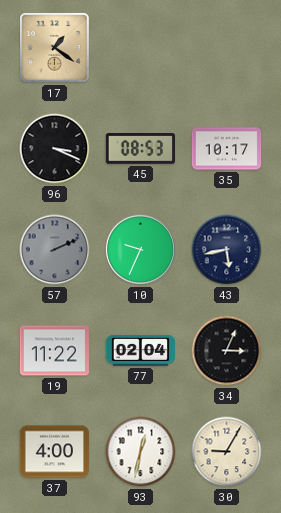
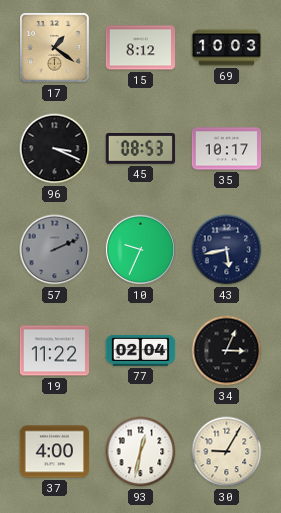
15: none -> 8:12 (141, 48)
69: none -> 10:03 (227, 48)
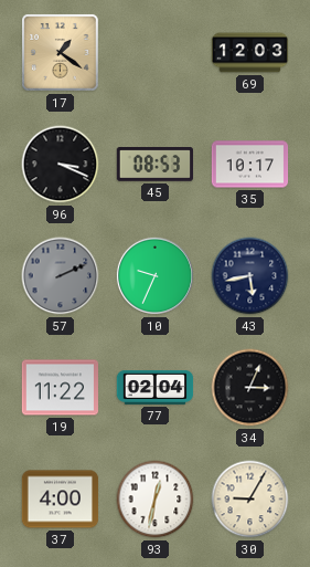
15: 8:12 -> none (141, 48)
69: 10:03 -> 12:03 (250, 53)
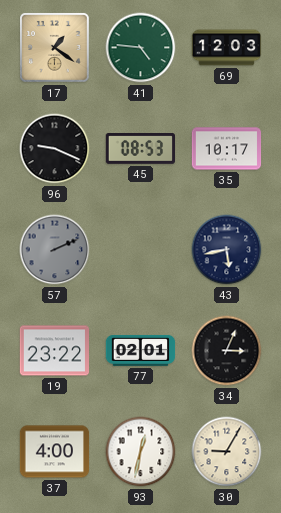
41: none -> 4:46 (141, 48)
96: 3:19 -> 9:19 (55, 149)
10: 9:34 -> none (154, 275)
19: 11:22 -> 23:22 (55, 351)
77: 02:04 -> 02:01 (141, 350)
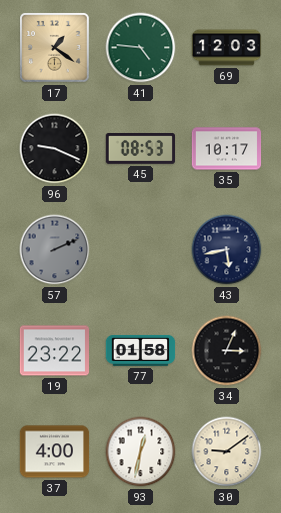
77: 02:01 -> 01:58 (141, 350)
30: 9:05 -> 9:09 (227, 452)
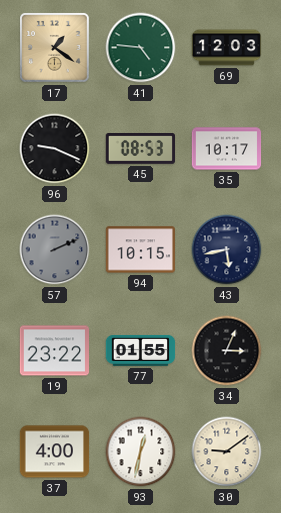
94: none -> 10:15 (140, 250)
77: 01:58 -> 01:55 (141, 350)
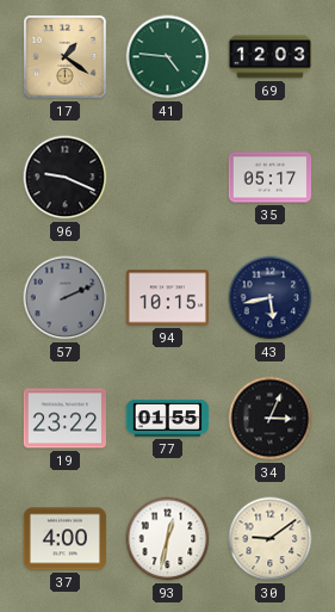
45: 08:53 -> none (140, 149)
35: 10:17 -> 05:17 (271, 178)
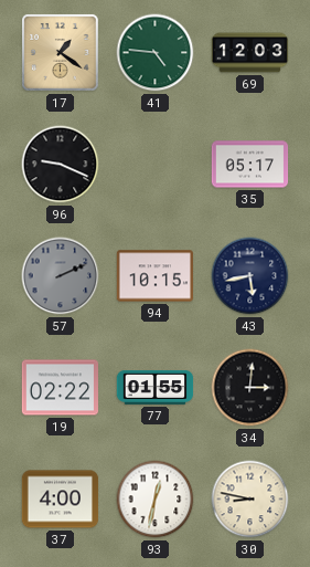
19: 23:22 -> 02:22 (61, 388)
34: 3:04 -> 3:01 (250, 388)
30: 9:09 -> 8:47 (250, 500)
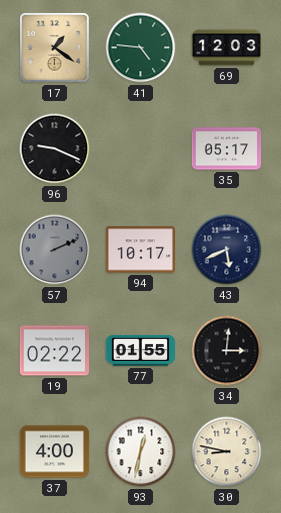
94: 10:15 -> 10:17 (140, 250)
43: 5:43 -> 5:41 (227, 250)
